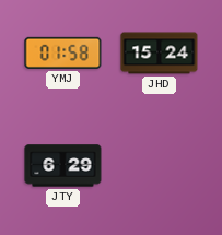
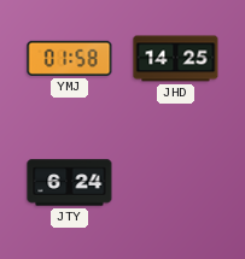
JHD: 15:24 -> 14:25 (176, 59)
JTY: 6:29 -> 6:24 (70, 183)
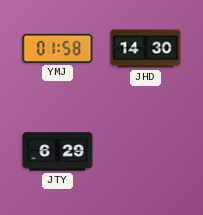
JHD: 14:25 -> 14:30 (146, 49)
JTY: 6:24 -> 6:29 (58, 152)
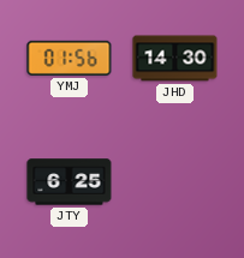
YMJ: 01:58 -> 01:56 (70, 58)
JTY: 6:29 -> 6:25 (70, 182)
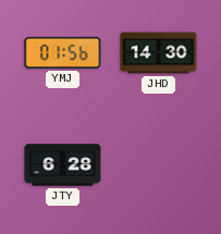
JTY: 6:25 -> 6:28 (63, 165)
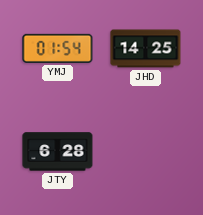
YMJ: 01:56 -> 01:54 (58, 48)
JHD: 14:30 -> 14:25 (146, 49)
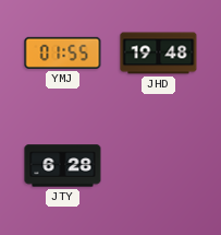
YMJ: 01:54 -> 01:55 (63, 52)
JHD: 14:25 -> 19:48 (159, 54)
